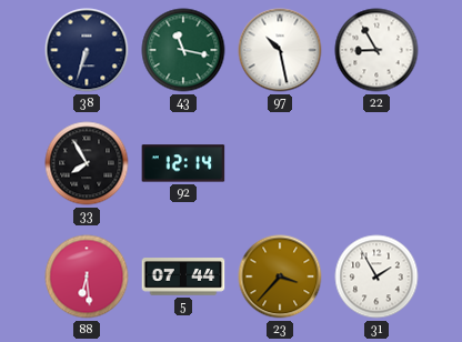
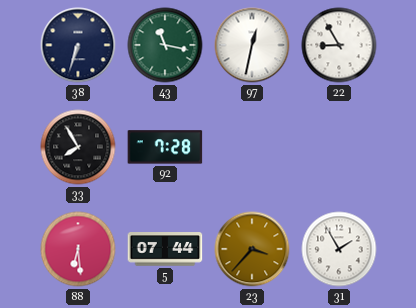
97: 10:28 -> 12:32 (252, 45)
92: 12:14 -> 7:28 (165, 147)
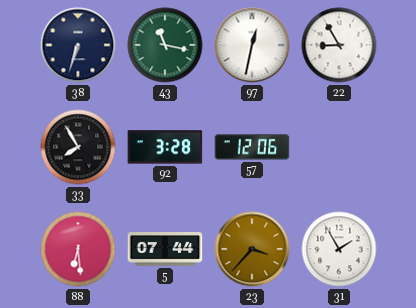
92: 7:28 -> 3:28 (165, 147)
57: none -> 12:06 (252, 147)
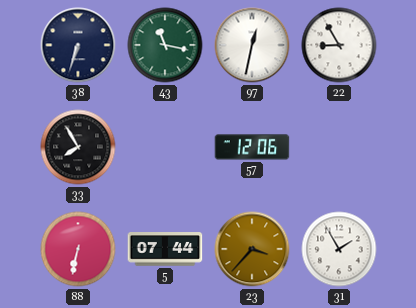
92: 3:28 -> none (165, 147)
88: 6:29 -> 6:32 (78, 249)
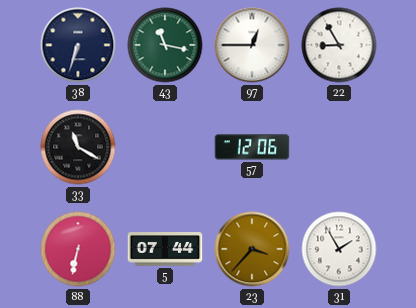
97: 12:32 -> 12:45 (252, 45)
33: 7:55 -> 11:20 (78, 147)
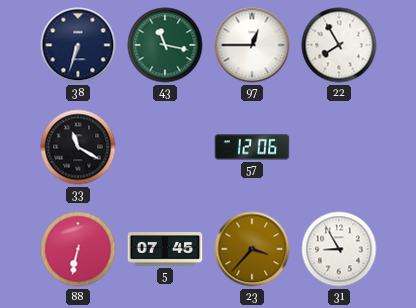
22: 8:55 -> 7:55 (339, 45)
5: 07:44 -> 07:45 (165, 249)
31: 1:55 -> 8:55 (339, 249)
